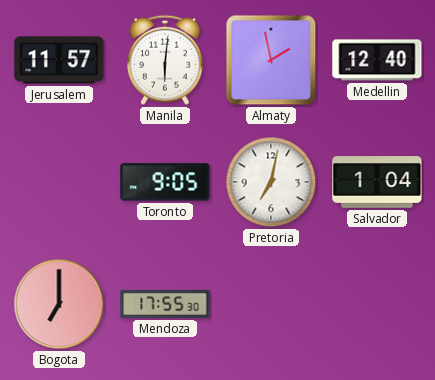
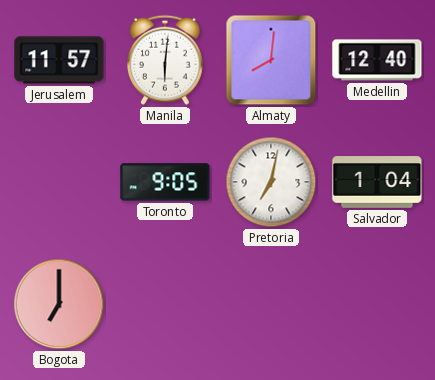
Almaty: 1:58 -> 8:01 (271, 60)
Mendoza: 17:55 -> none (165, 304)
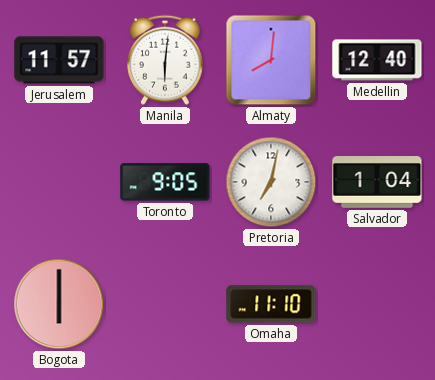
Bogota: 7:00 -> 6:00 (59, 304)
Omaha: none -> 11:10 (271, 304)
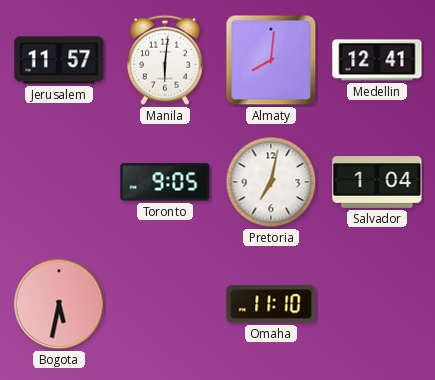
Medellin: 12:40 -> 12:41 (377, 60)
Bogota: 6:00 -> 5:32 (59, 304)
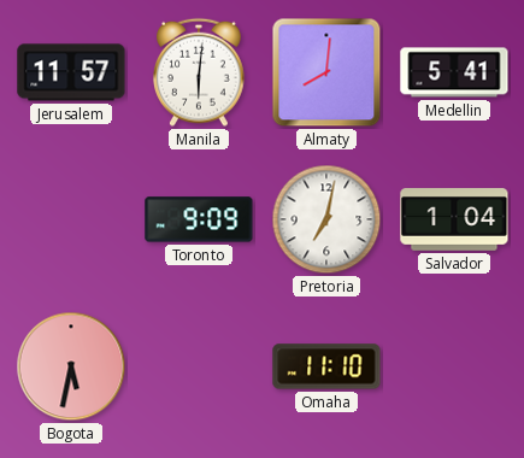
Medellin: 12:41 -> 5:41 (454, 72)
Toronto: 9:05 -> 9:09 (199, 219)
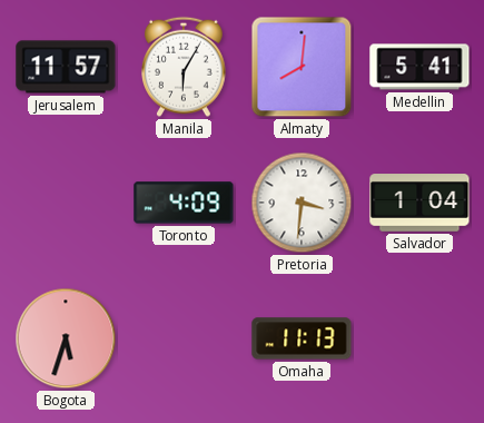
Manila: 6:01 -> 6:05 (185, 67)
Toronto: 9:09 -> 4:09 (184, 203)
Pretoria: 7:02 -> 3:31 (302, 203)
Bogota: 5:32 -> 5:33 (66, 338)
Omaha: 11:10 -> 11:13 (302, 338)
